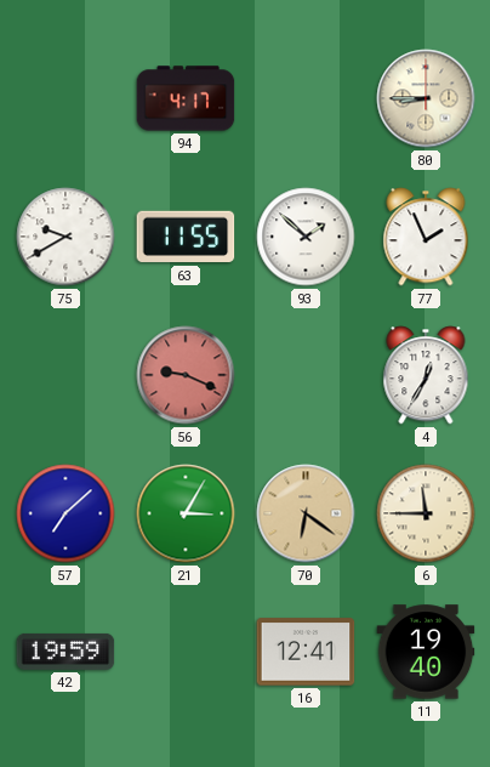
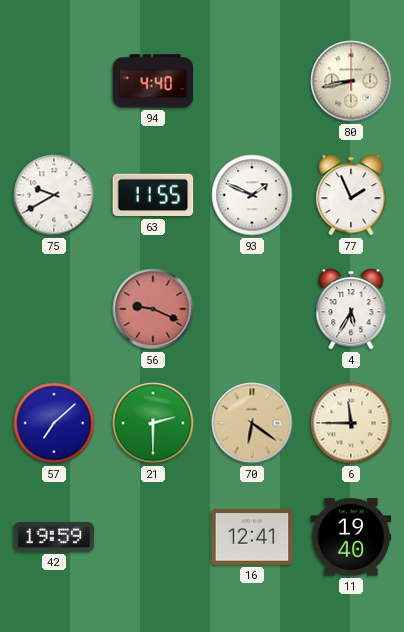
94: 4:17 -> 4:40 (153, 81)
80: 8:45 -> 8:43 (351, 81)
93: 1:52 -> 1:49 (252, 195)
4: 12:35 -> 5:35 (351, 309)
21: 3:05 -> 2:30 (153, 423)
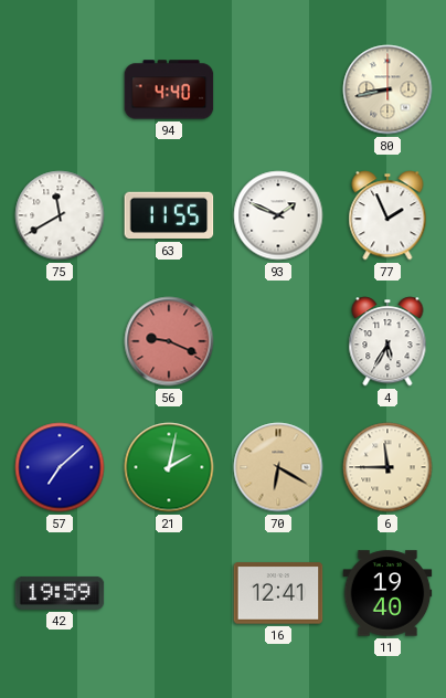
75: 9:40 -> 11:40 (60, 215)
21: 2:30 -> 2:02 (169, 467)
70: 6:21 -> 6:20 (278, 467)
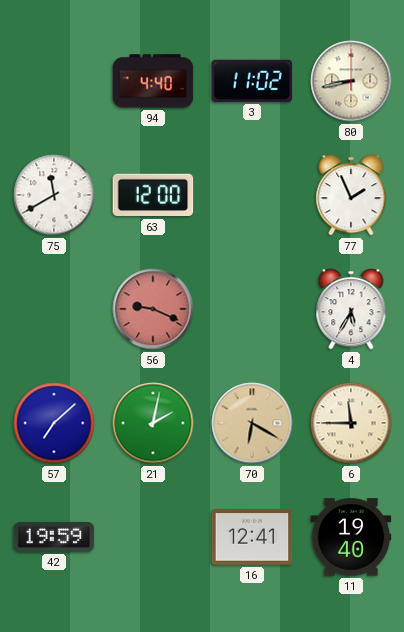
3: none -> 11:02 (252, 81)
63: 11:55 -> 12:00 (153, 195)
93: 1:49 -> none (278, 215)
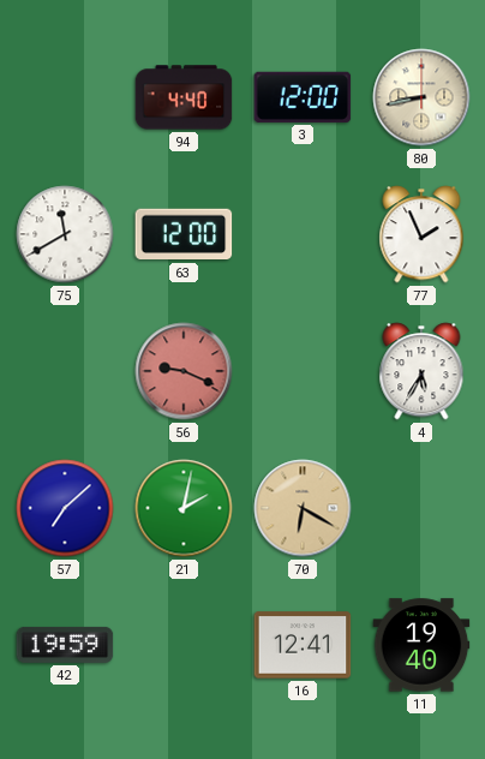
3: 11:02 -> 12:00 (303, 97)
6: 11:45 -> none (351, 423)
